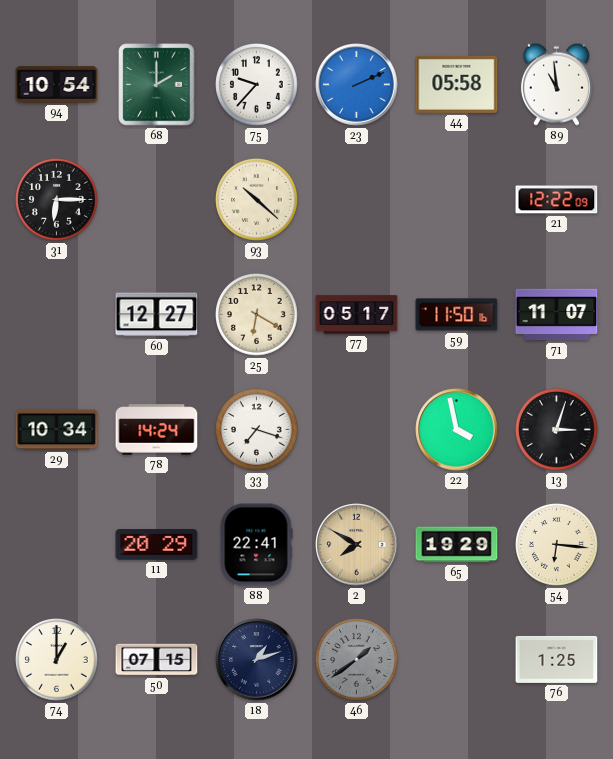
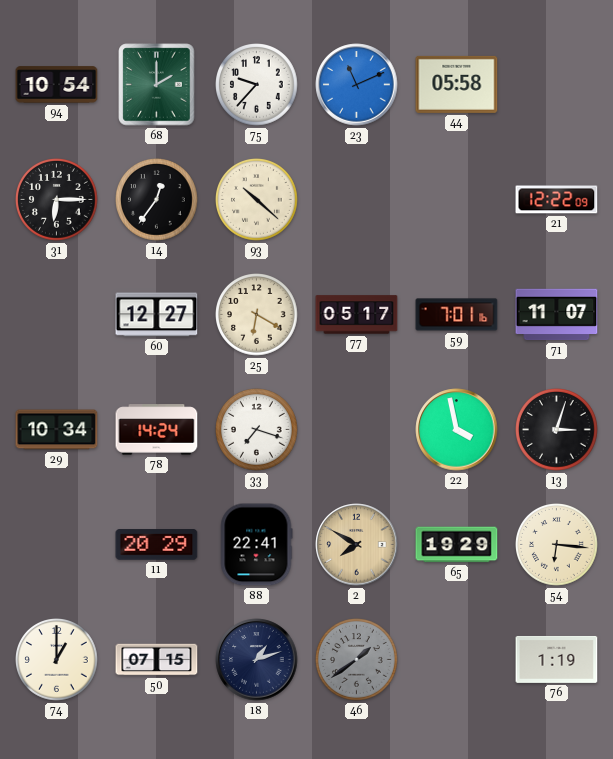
23: 2:11 -> 11:11 (357, 85)
89: 10:59 -> none (556, 84)
14: none -> 12:36 (157, 200)
59: 11:50 -> 7:01 (457, 315)
76: 1:25 -> 1:19 (557, 659)
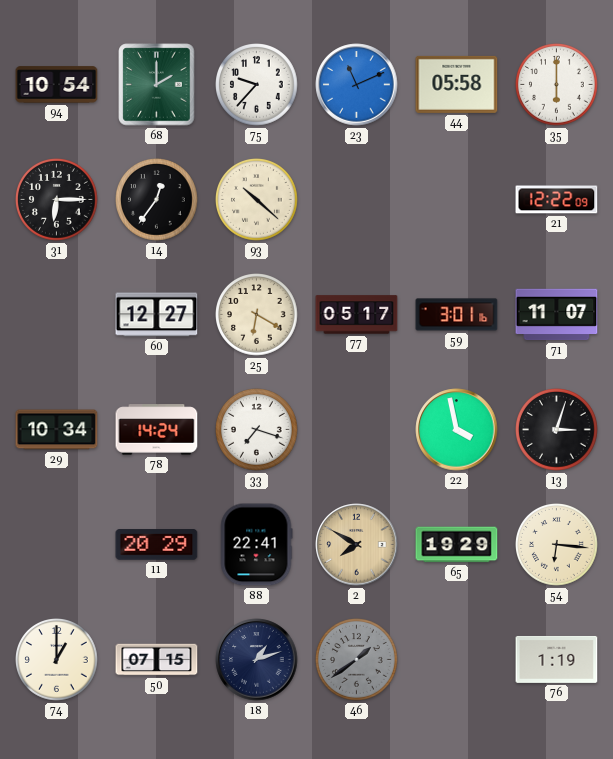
35: none -> 6:00 (557, 85)
59: 7:01 -> 3:01 (457, 315)
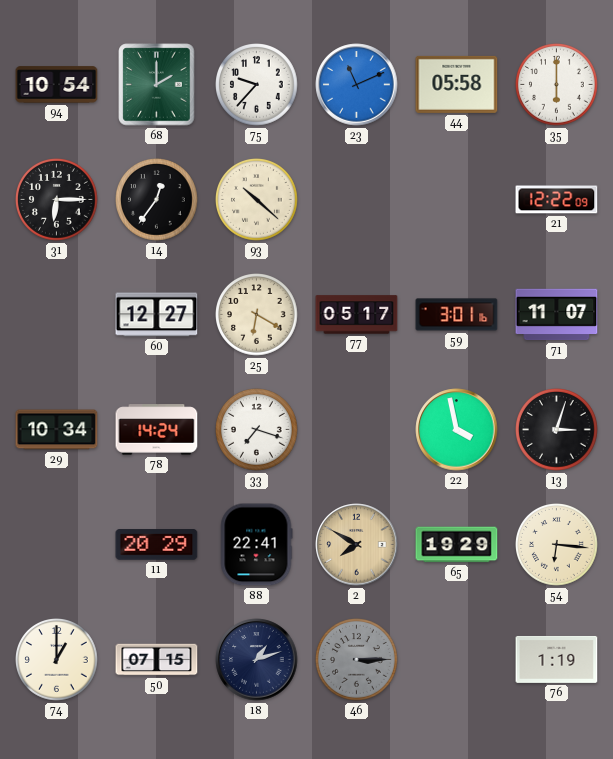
46: 1:39 -> 3:15 (357, 660)
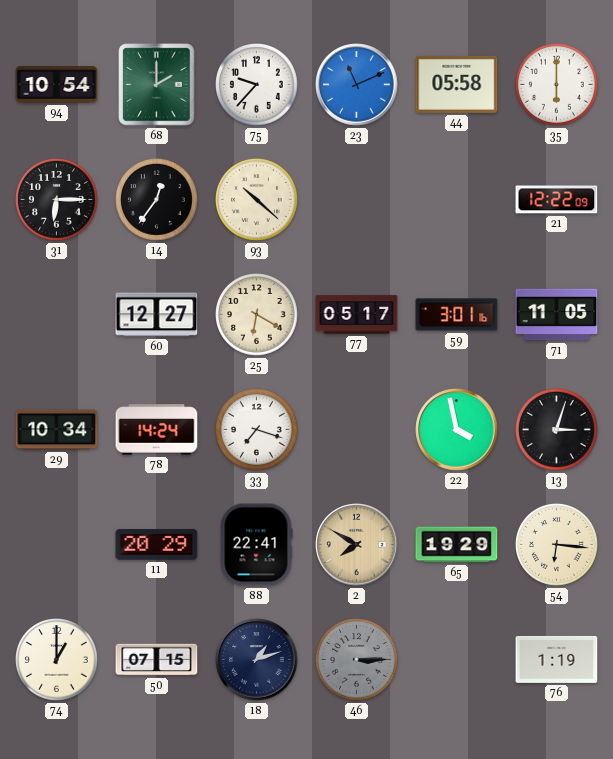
71: 11:07 -> 11:05 (557, 315)
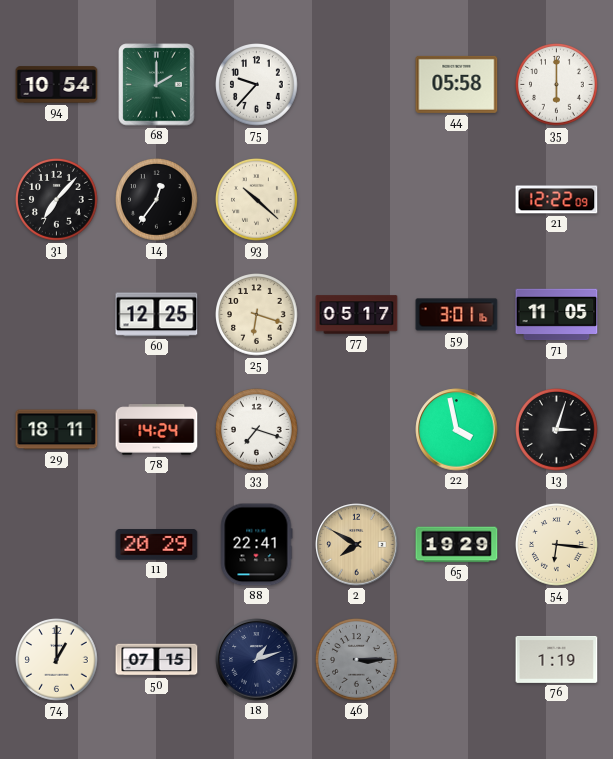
23: 11:11 -> none (357, 85)
31: 6:15 -> 7:07 (57, 200)
60: 12:27 -> 12:25 (157, 315)
25: 6:20 -> 6:18 (257, 315)
29: 10:34 -> 18:11 (57, 430)
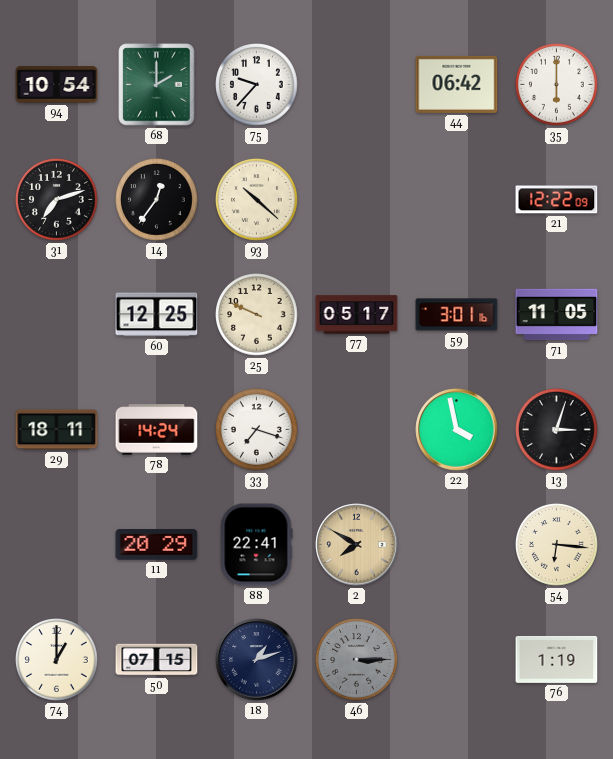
44: 05:58 -> 06:42 (457, 84)
31: 7:07 -> 7:12 (57, 200)
25: 6:18 -> 9:49 (257, 315)
65: 19:29 -> none (457, 545)
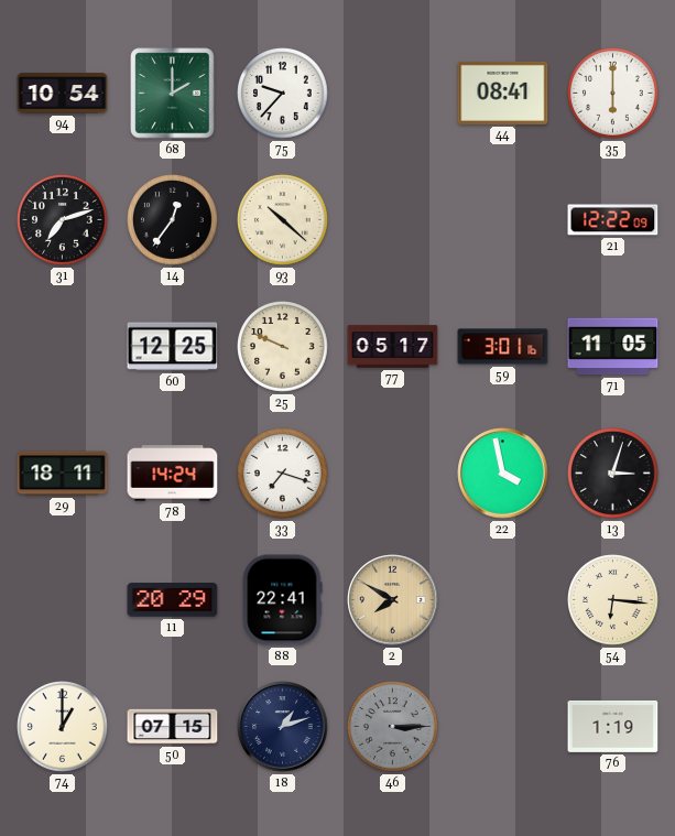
44: 06:42 -> 08:41 (503, 93)
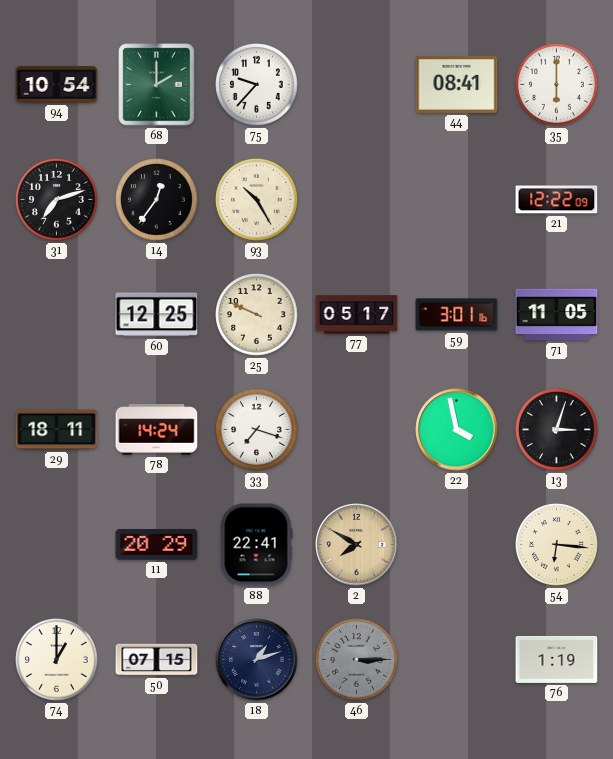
93: 10:22 -> 10:25 (257, 200)
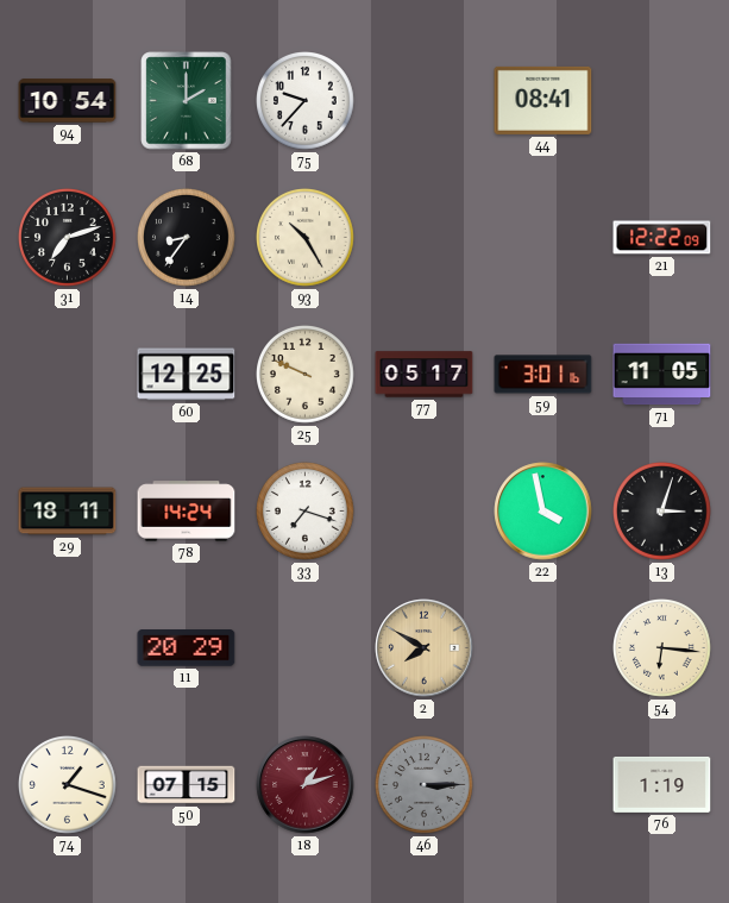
35: 6:00 -> none (557, 85)
14: 12:36 -> 8:36 (187, 238)
88: 22:41 -> none (257, 545)
74: 1:00 -> 1:18 (68, 785)
18 dial: navy -> burgundy (306, 785)
